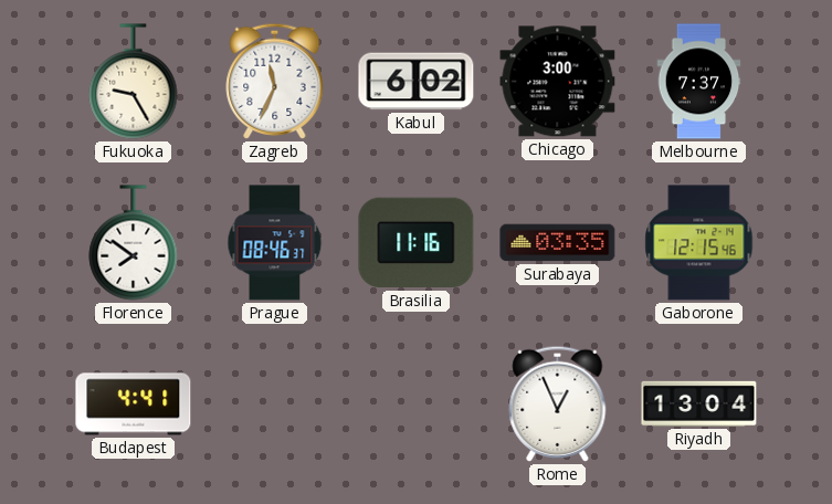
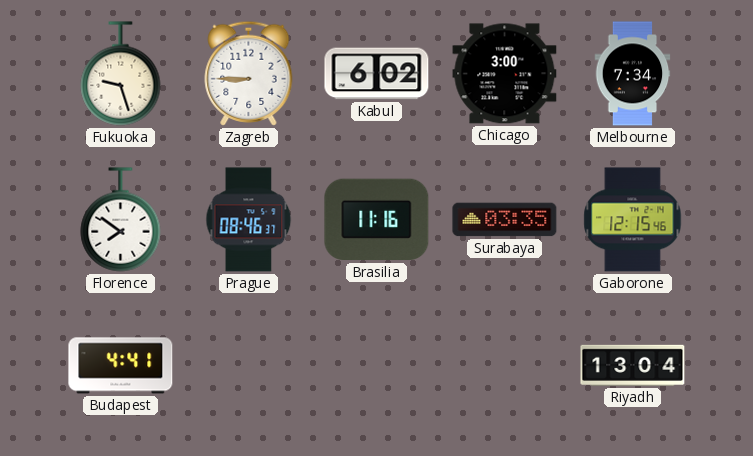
Fukuoka: 9:25 -> 9:27 (121, 74)
Zagreb: 11:34 -> 8:45 (249, 73)
Melbourne: 7:37 -> 7:34 (633, 74)
Rome: 12:56 -> none (558, 403)
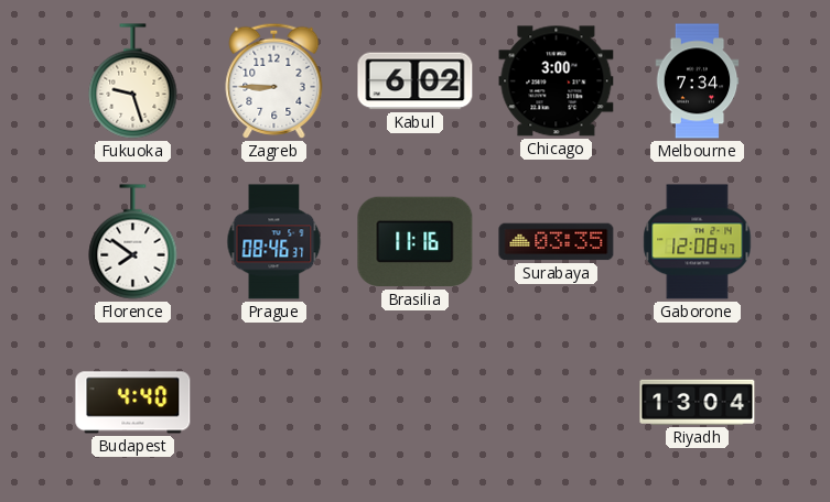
Gaborone: 12:15 -> 12:08 (698, 242)
Budapest: 4:41 -> 4:40 (133, 403)
